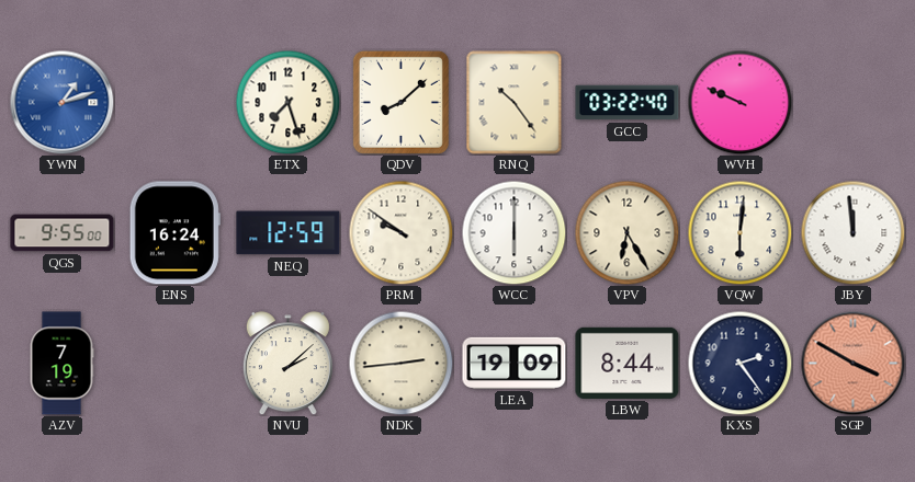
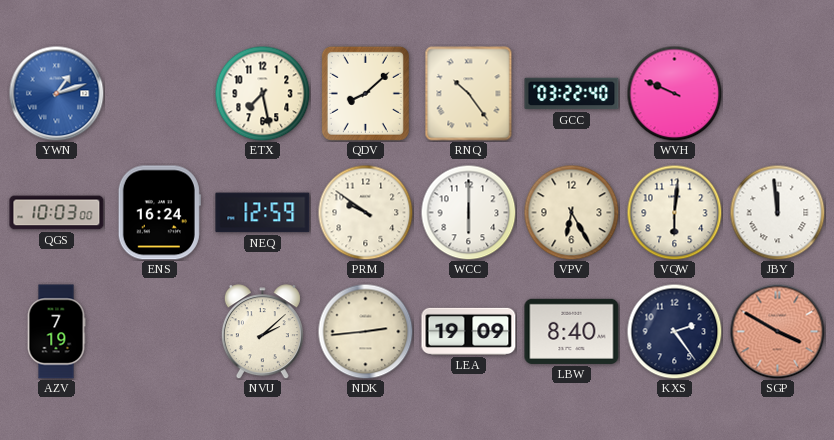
ETX: 7:27 -> 7:28 (262, 93)
QGS: 9:55 -> 10:03 (57, 213)
LBW: 8:44 -> 8:40 (572, 331)
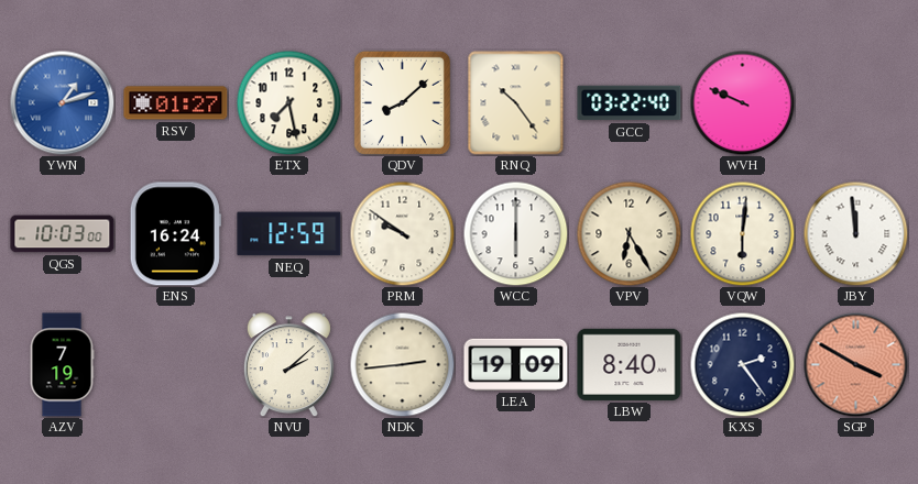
RSV: none -> 01:27 (176, 103)
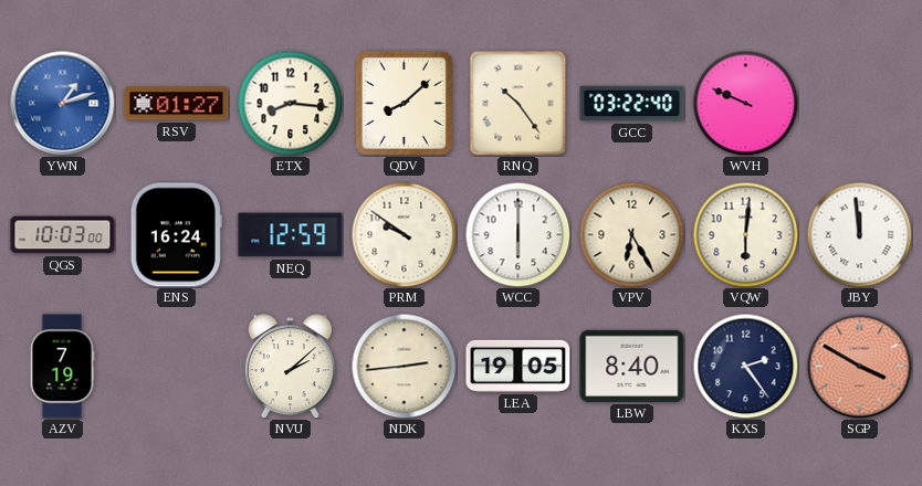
ETX: 7:28 -> 8:16 (290, 103)
LEA: 19:09 -> 19:05 (518, 366)
